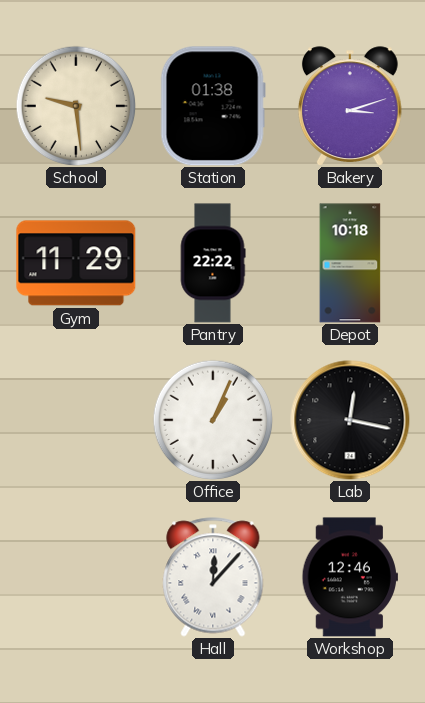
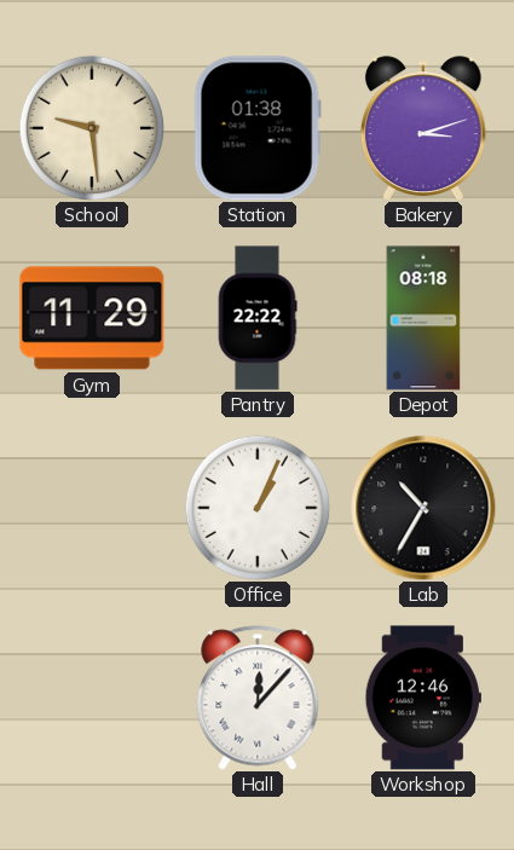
Depot: 10:18 -> 08:18 (423, 318)
Lab: 12:17 -> 10:35 (423, 508)
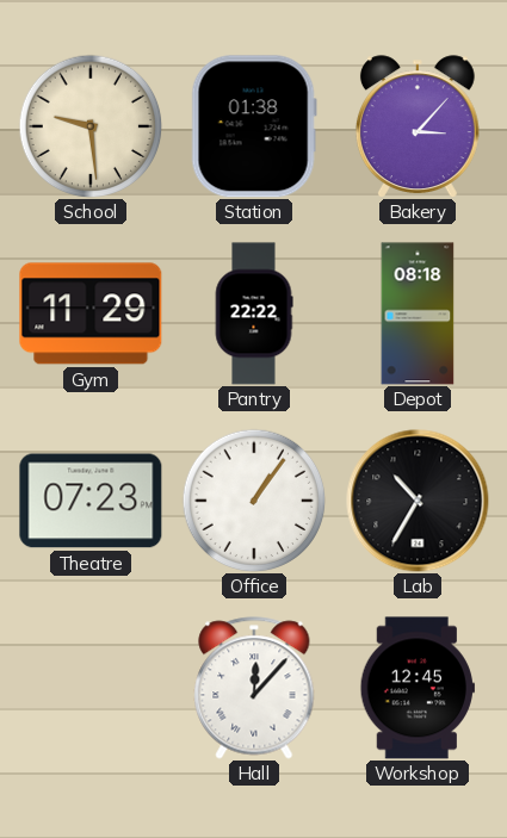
Bakery: 3:12 -> 3:07 (418, 126)
Theatre: none -> 07:23 (91, 501)
Office: 1:04 -> 1:06 (254, 501)
Workshop: 12:46 -> 12:45 (418, 688)
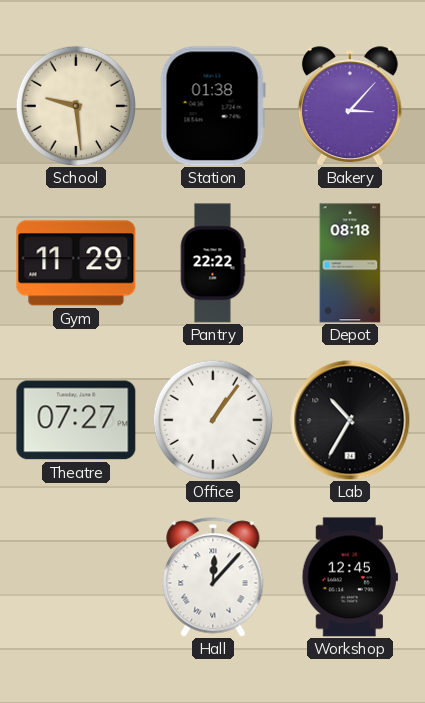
Theatre: 07:23 -> 07:27 (76, 420)
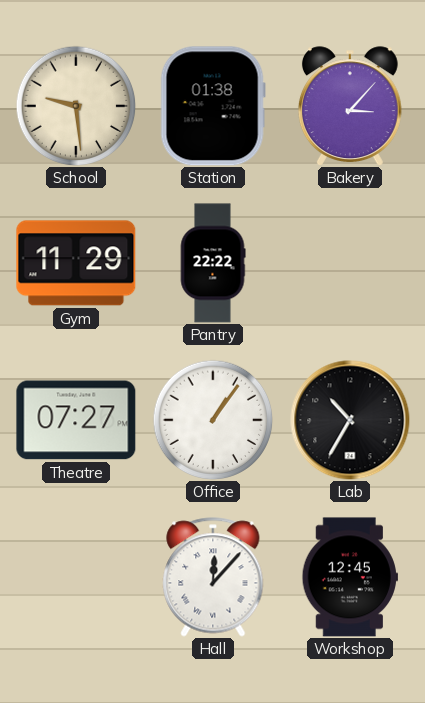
Depot: 08:18 -> none (350, 263)
